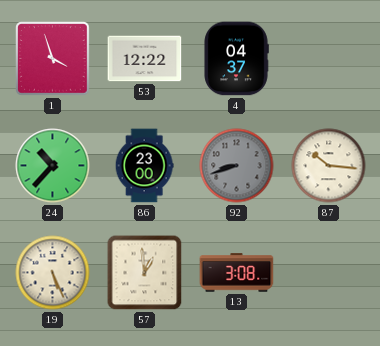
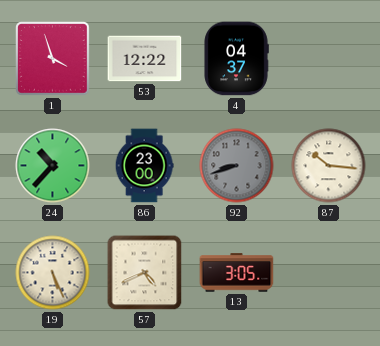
57: 12:59 -> 4:41 (145, 273)
13: 3:08 -> 3:05 (237, 273)
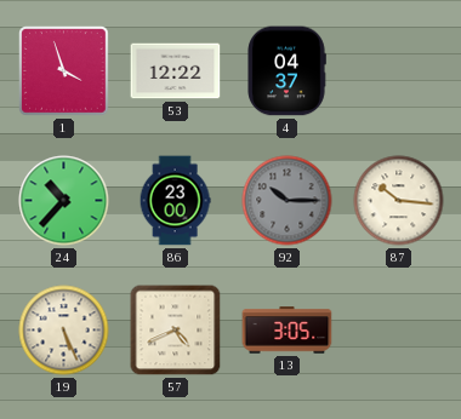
92: 8:42 -> 10:15 (288, 201)
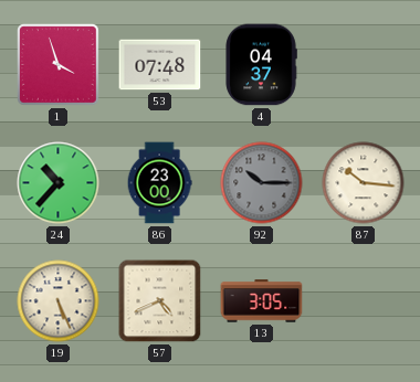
53: 12:22 -> 07:48 (160, 65)
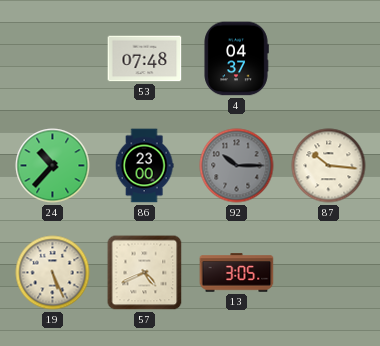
1: 3:57 -> none (59, 65)
